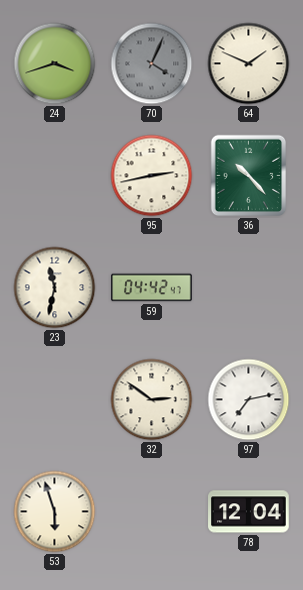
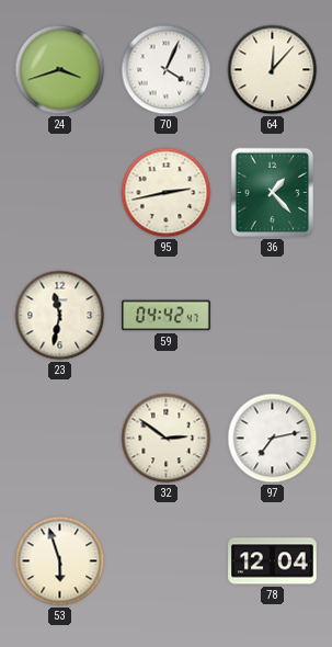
70 dial: grey -> white (167, 70)
64: 1:49 -> 12:07 (273, 70)
36: 10:23 -> 1:23 (273, 193)
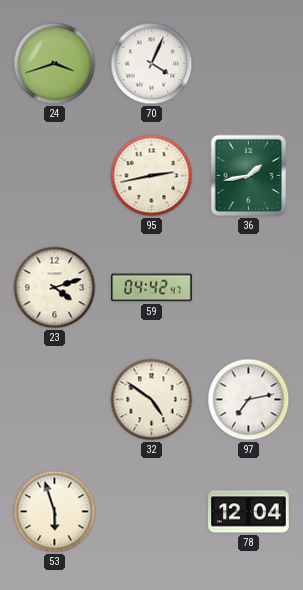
64: 12:07 -> none (273, 70)
36: 1:23 -> 1:43 (249, 176)
23: 11:32 -> 4:12 (55, 288)
32: 2:51 -> 4:51 (152, 400)
